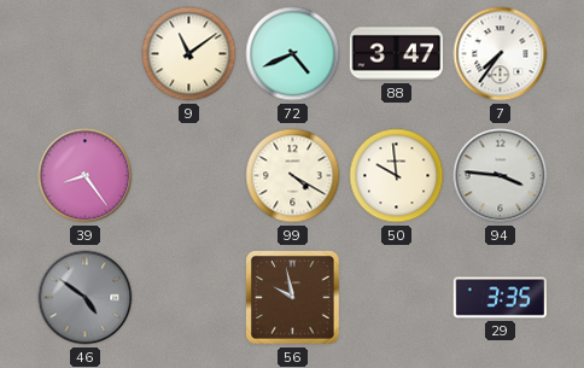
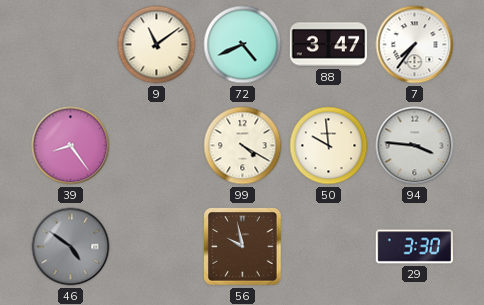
29: 3:35 -> 3:30 (415, 247)
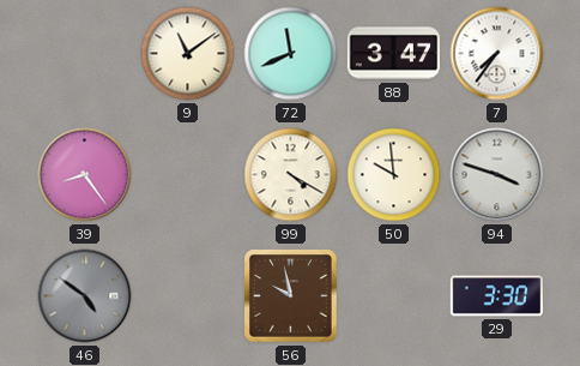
72: 4:41 -> 11:41 (291, 54)
94: 3:46 -> 3:48 (497, 175)
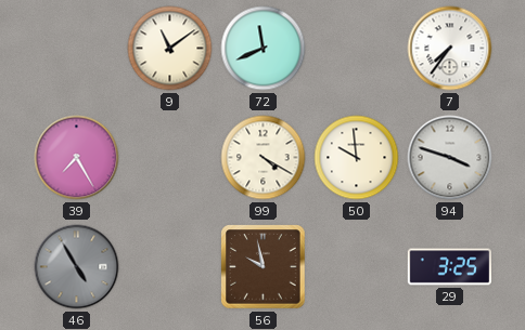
88: 3:47 -> none (394, 54)
39: 8:24 -> 7:25 (77, 158)
46: 4:51 -> 4:55 (77, 267)
29: 3:30 -> 3:25 (450, 267)
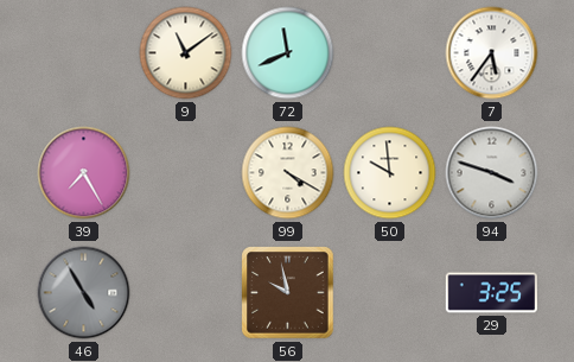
7: 7:36 -> 5:36 (492, 53)
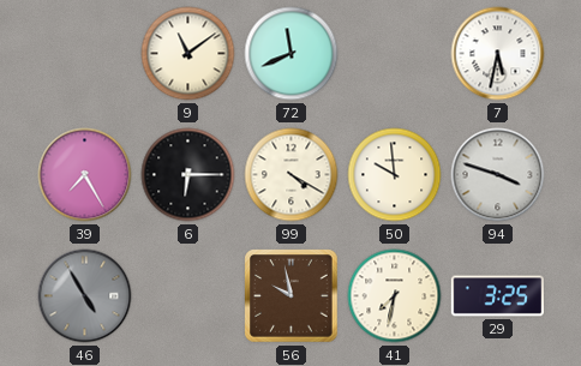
7: 5:36 -> 5:32 (498, 54)
6: none -> 6:15 (188, 175)
41: none -> 7:32 (395, 296)
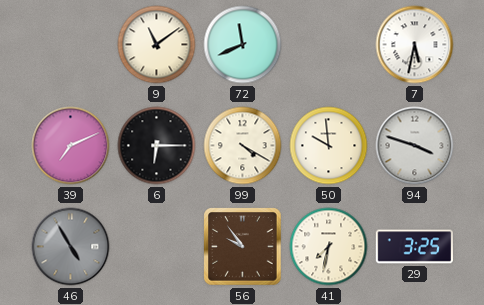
39: 7:25 -> 7:11 (71, 146)
56: 9:58 -> 9:54 (243, 247)
